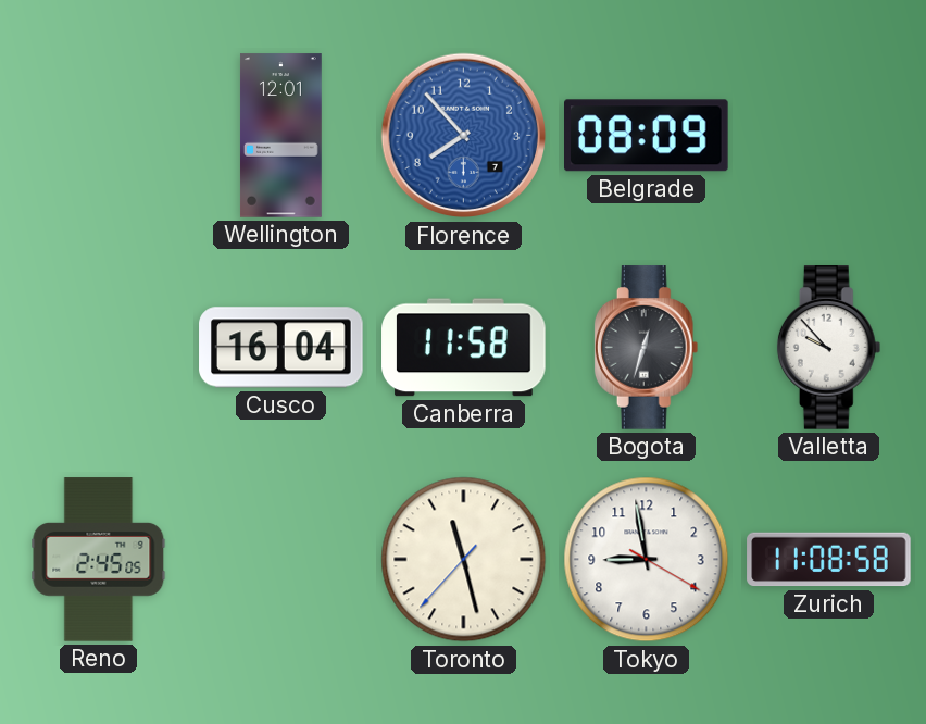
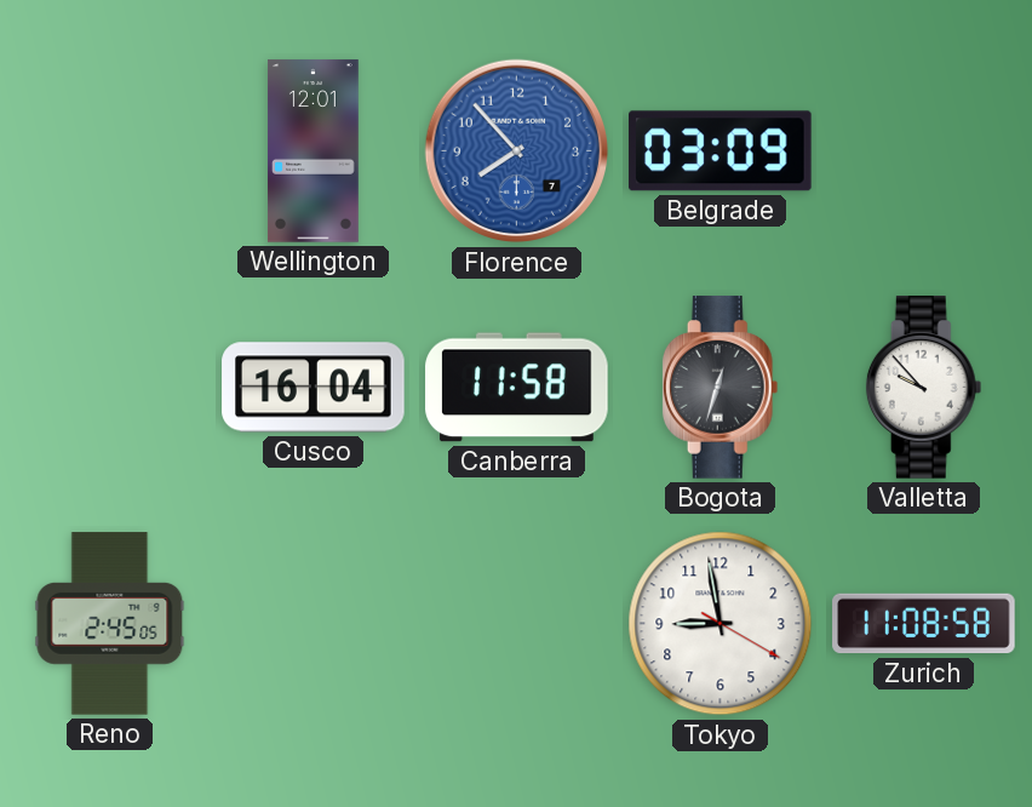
Belgrade: 08:09 -> 03:09 (721, 151)
Toronto: 11:27 -> none (464, 560)
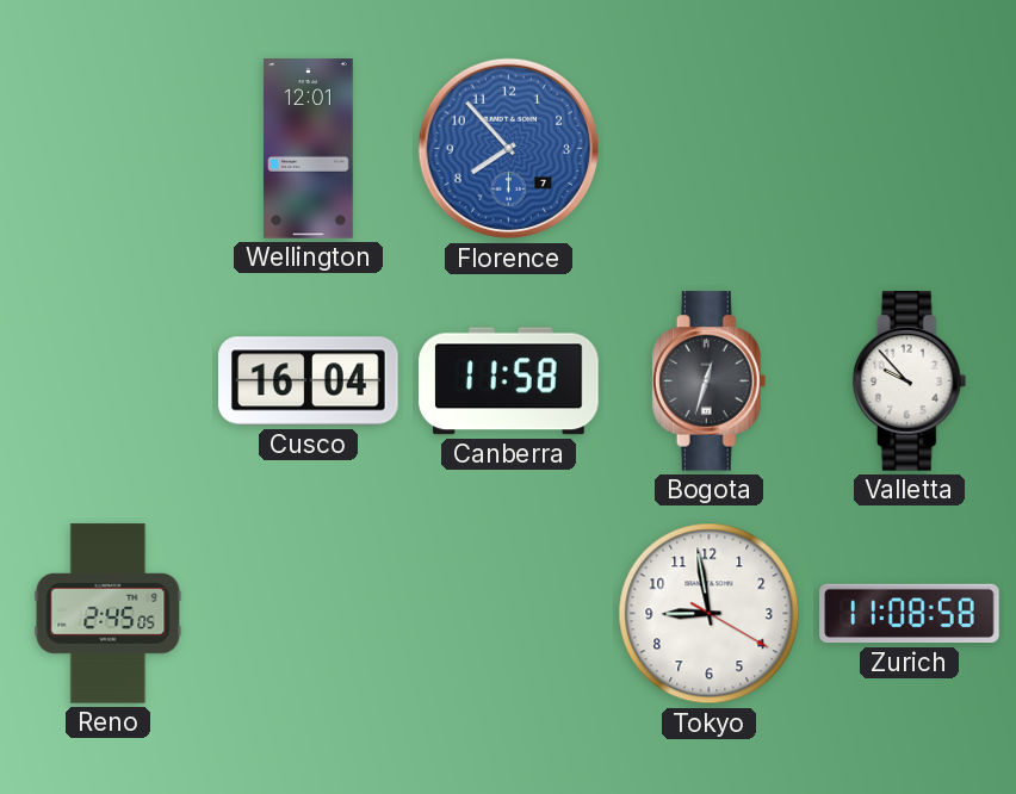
Belgrade: 03:09 -> none (721, 151)
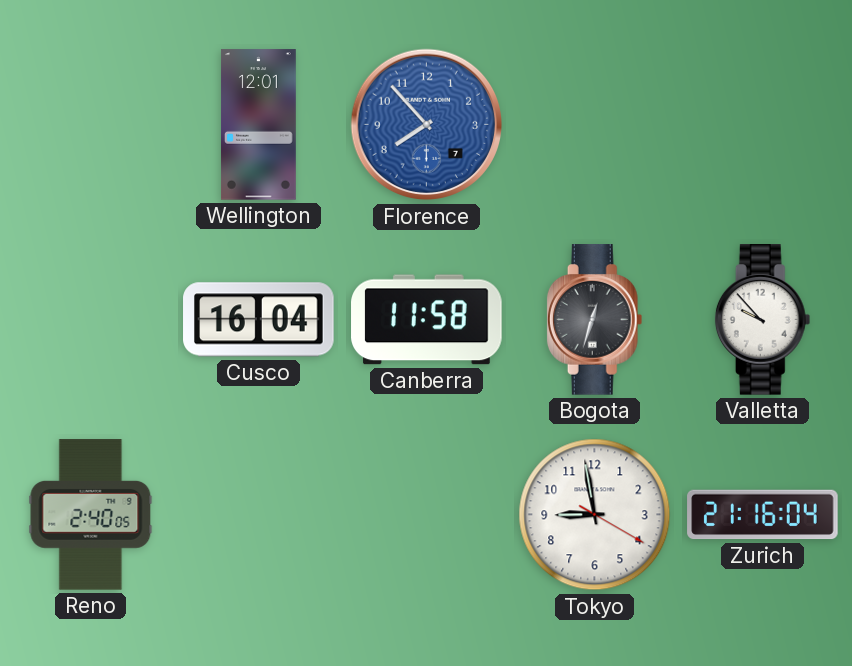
Reno: 2:45 -> 2:40 (91, 515)
Zurich: 11:08 -> 21:16 (763, 515)
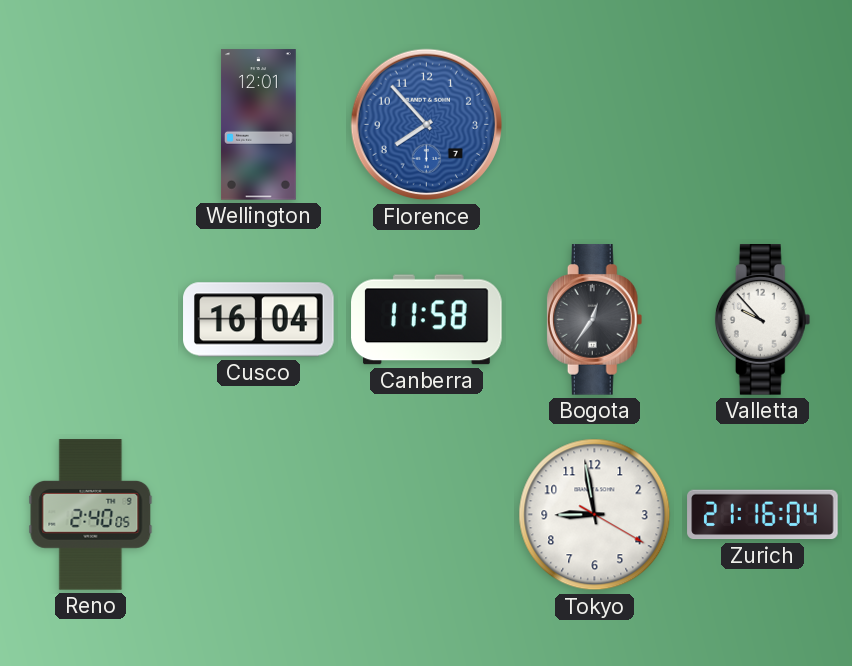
Bogota: 12:33 -> 12:36 (595, 320)
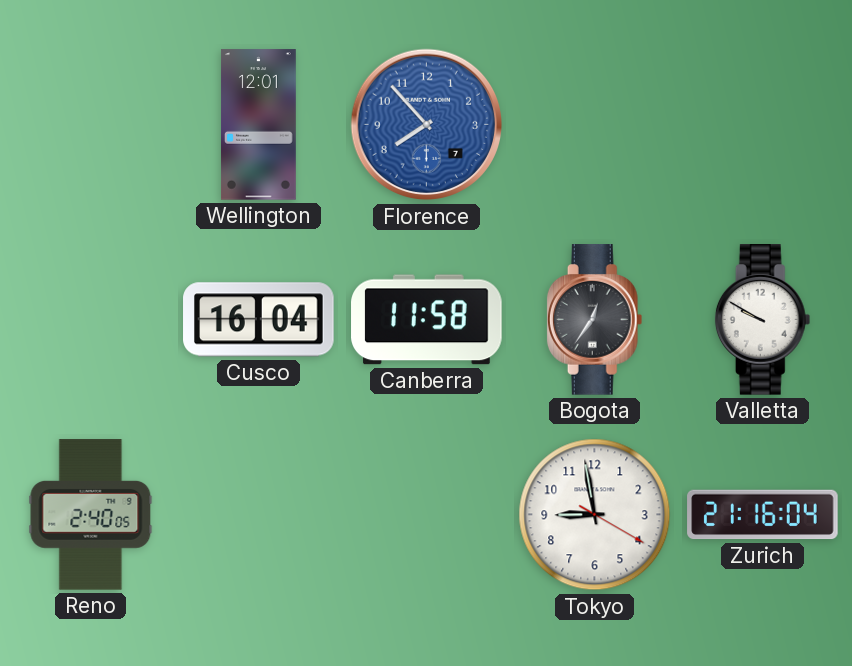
Valletta: 9:53 -> 9:50 (763, 320)
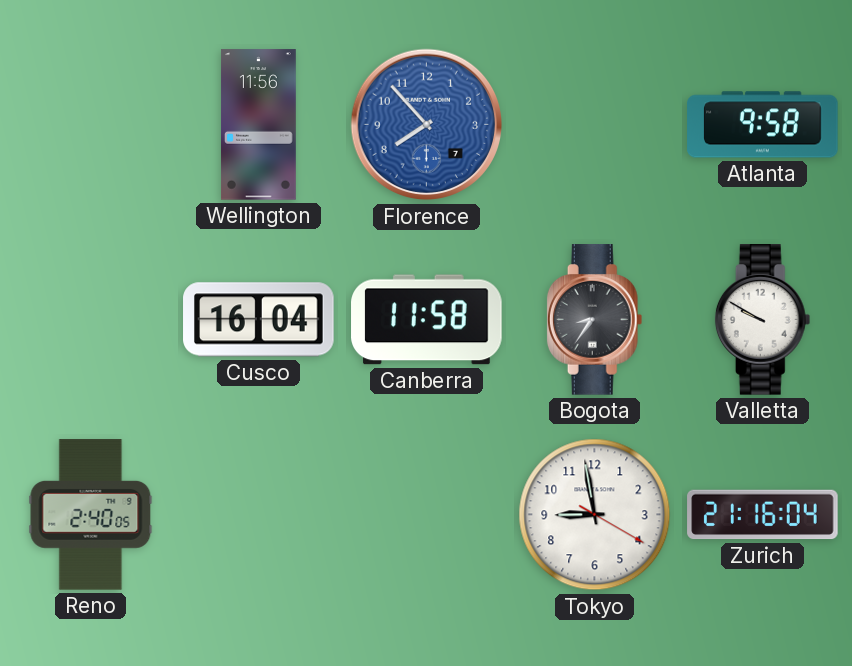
Wellington: 12:01 -> 11:56 (258, 125)
Atlanta: none -> 9:58 (763, 125)
Bogota: 12:36 -> 8:36 (595, 320)
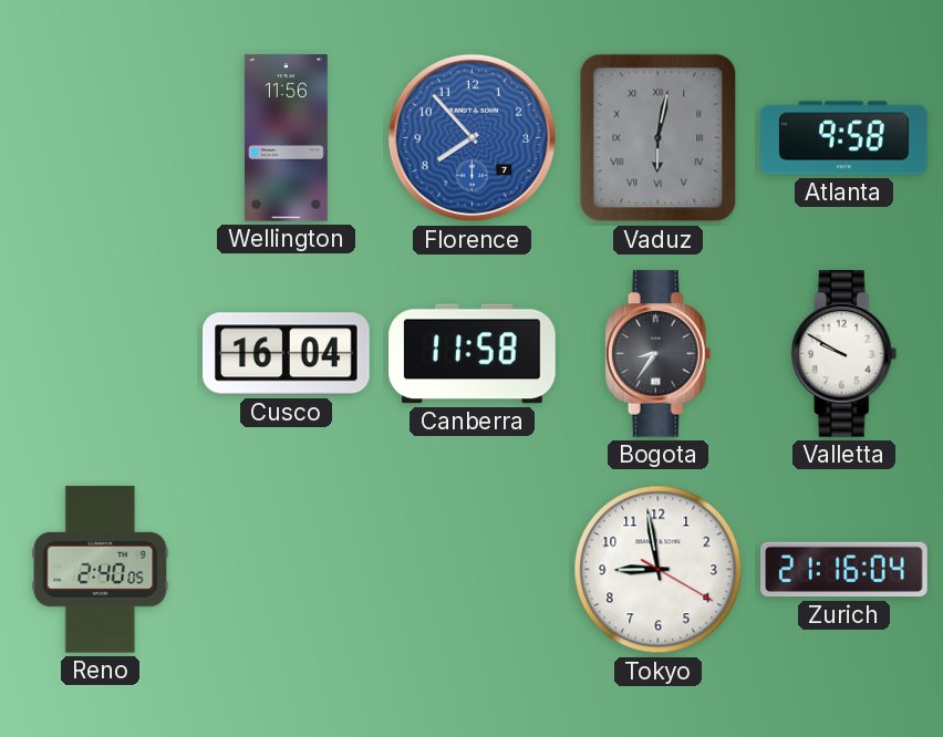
Vaduz: none -> 6:02 (659, 138)
